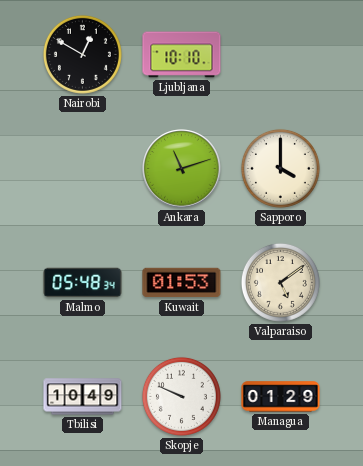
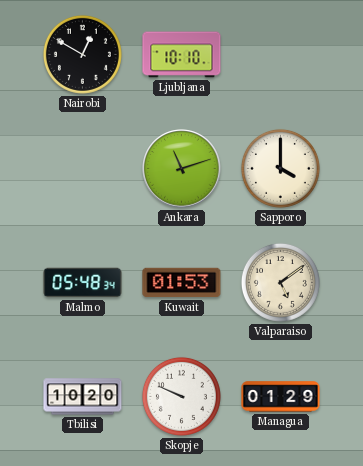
Tbilisi: 10:49 -> 10:20 (83, 397)
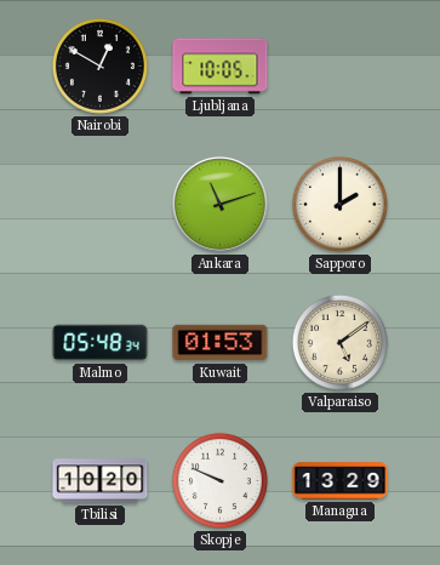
Ljubljana: 10:10 -> 10:05 (221, 67)
Sapporo: 4:00 -> 2:00 (339, 204)
Managua: 01:29 -> 13:29 (341, 481)
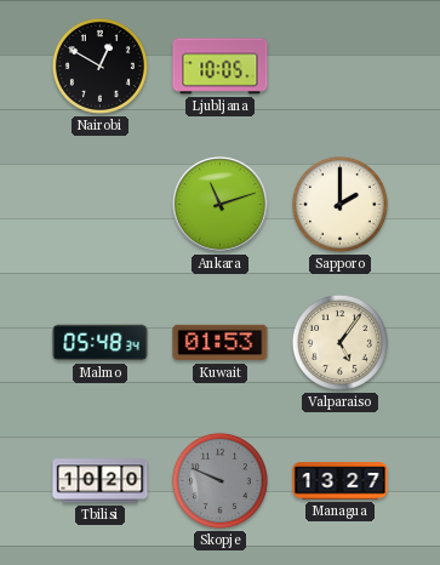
Valparaiso: 5:09 -> 5:06 (339, 342)
Skopje dial: white -> grey (219, 480)
Managua: 13:29 -> 13:27 (341, 481)
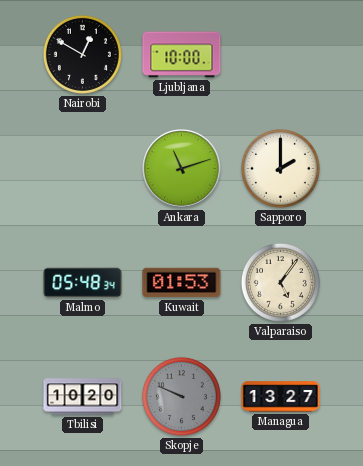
Ljubljana: 10:05 -> 10:00 (182, 55)
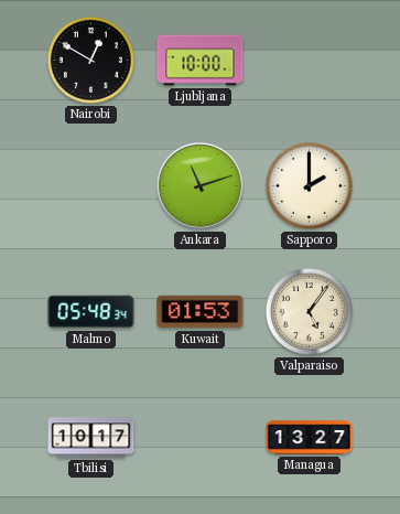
Tbilisi: 10:20 -> 10:17 (91, 438)
Skopje: 9:49 -> none (181, 396)
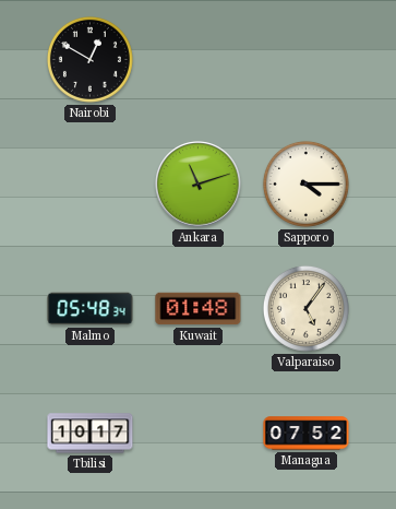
Ljubljana: 10:00 -> none (201, 61)
Sapporo: 2:00 -> 4:15 (305, 184)
Kuwait: 01:53 -> 01:48 (199, 309)
Managua: 13:27 -> 07:52 (307, 434)
